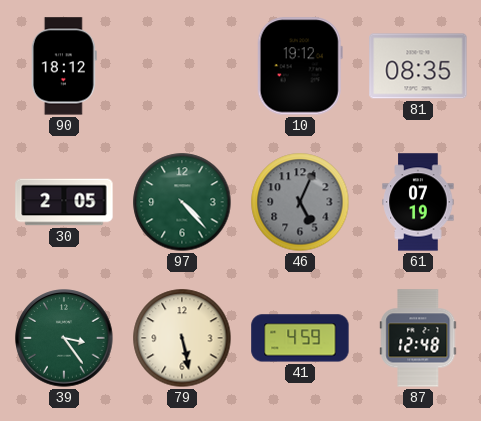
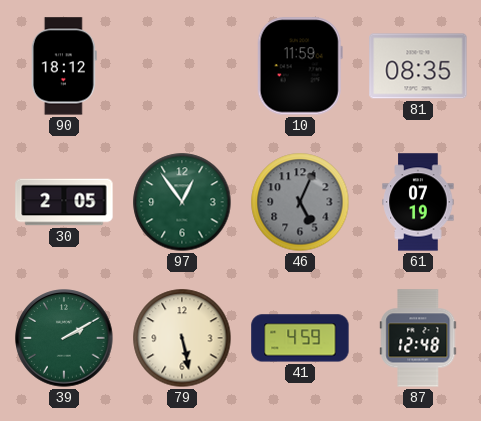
10: 19:12 -> 11:59 (300, 66)
97: 4:23 -> 12:54 (182, 202)
39: 3:24 -> 2:10 (64, 338)
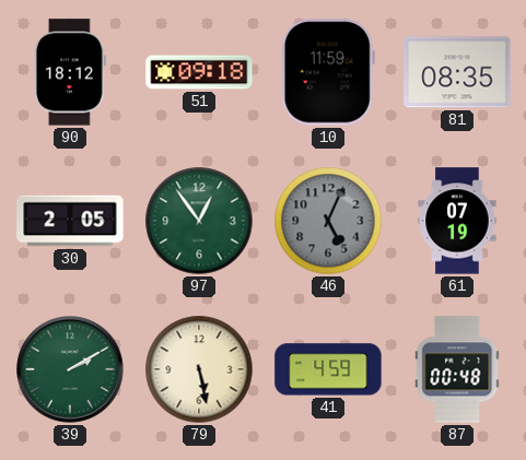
51: none -> 09:18 (199, 72)
87: 12:48 -> 00:48 (457, 369)
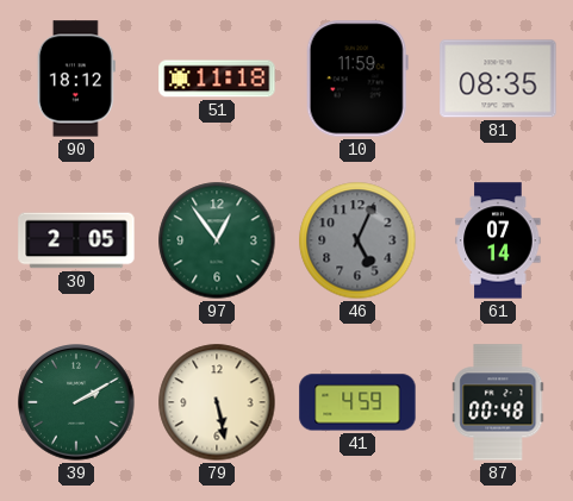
51: 09:18 -> 11:18 (217, 79)
61: 07:19 -> 07:14 (498, 240)
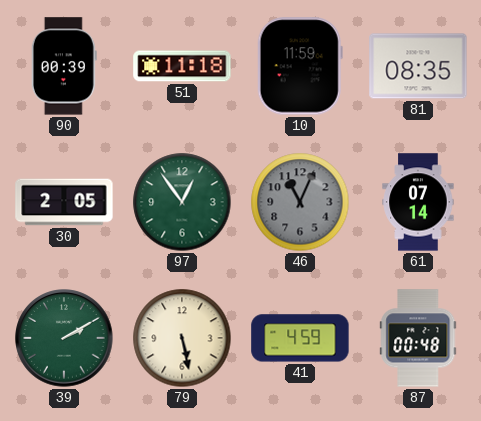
90: 18:12 -> 00:39 (64, 66)
46: 5:04 -> 11:04 (300, 202)
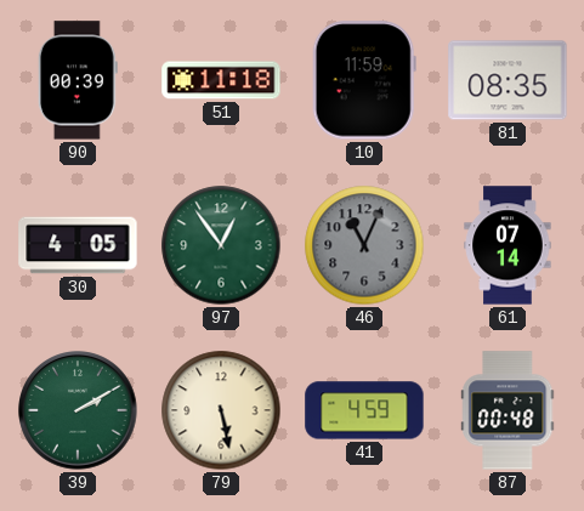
30: 2:05 -> 4:05 (78, 245)
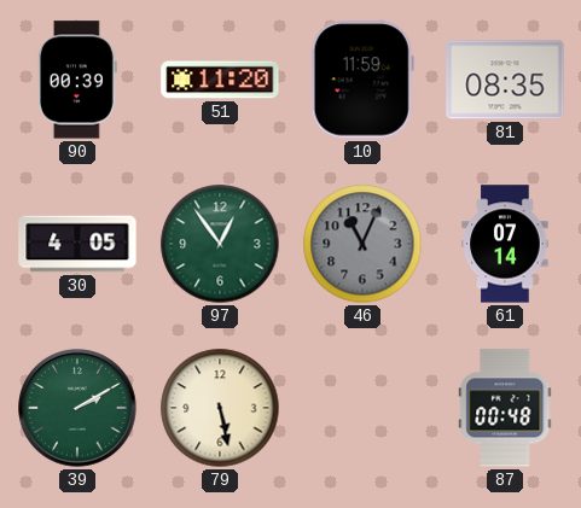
51: 11:18 -> 11:20 (220, 80)
41: 4:59 -> none (364, 410)
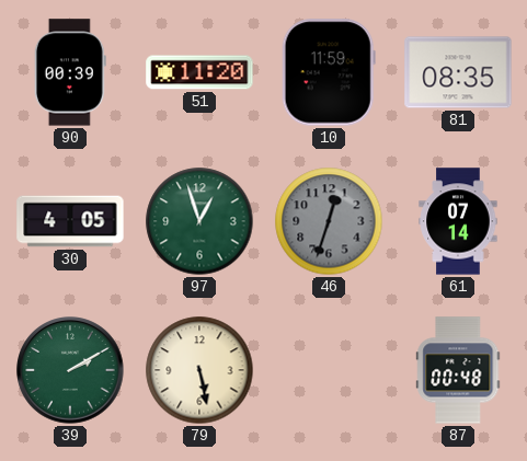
97: 12:54 -> 12:57 (199, 221)
46: 11:04 -> 12:33 (329, 221)
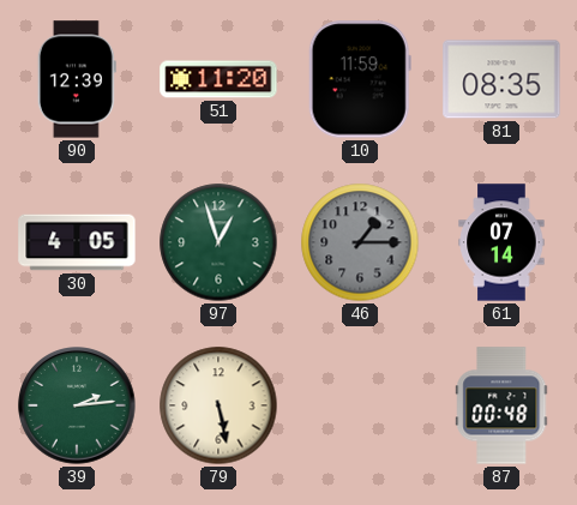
90: 00:39 -> 12:39 (77, 79)
46: 12:33 -> 1:15 (360, 242)
39: 2:10 -> 2:14 (77, 405)
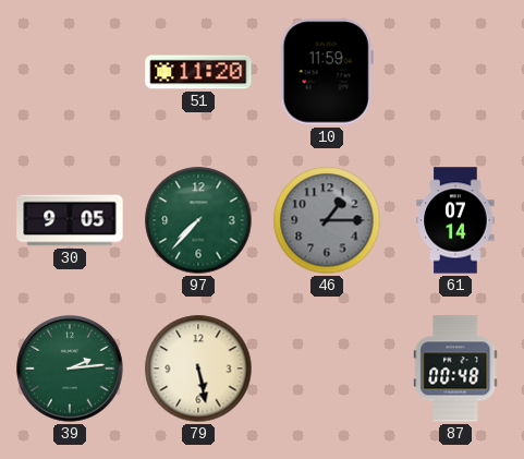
90: 12:39 -> none (77, 79)
81: 08:35 -> none (501, 79)
30: 4:05 -> 9:05 (70, 220)
97: 12:57 -> 7:37 (198, 220)
